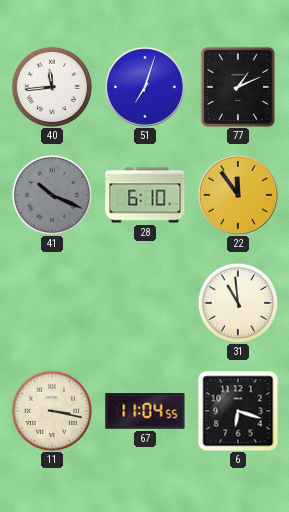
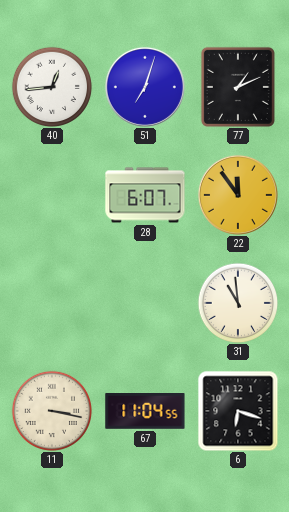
40: 11:44 -> 12:44 (52, 87)
41: 10:19 -> none (52, 195)
28: 6:10 -> 6:07 (145, 195)
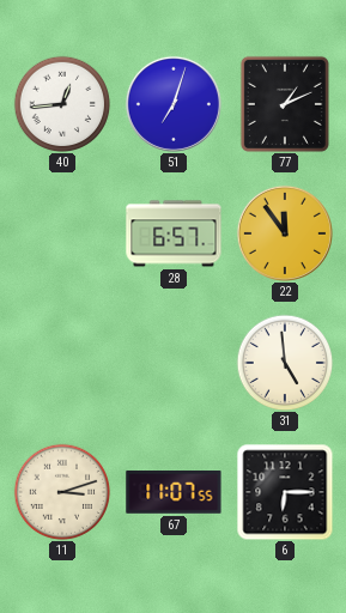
28: 6:07 -> 6:57 (174, 233)
31: 10:59 -> 4:59 (285, 363)
11: 3:17 -> 3:12 (62, 492)
67: 11:04 -> 11:07 (174, 493)
6: 6:18 -> 6:15 (285, 492)
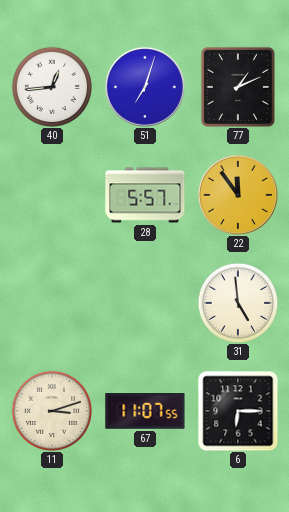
28: 6:57 -> 5:57 (145, 195)
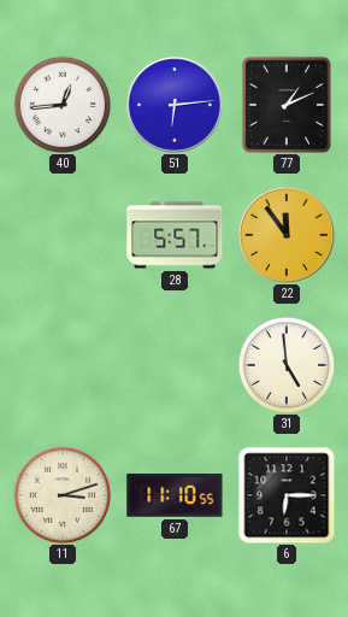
51: 7:03 -> 6:14 (175, 105)
67: 11:07 -> 11:10 (175, 496)
